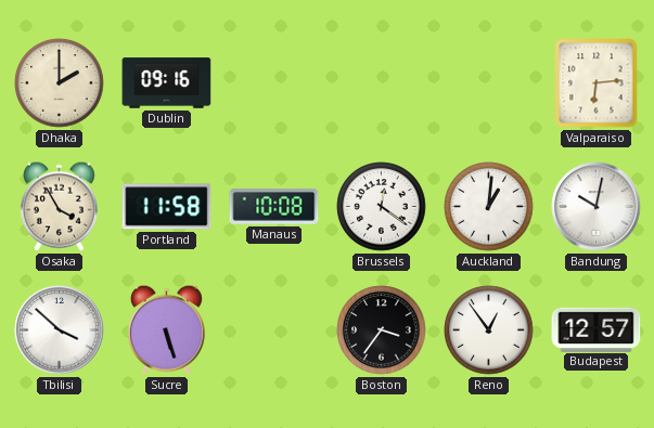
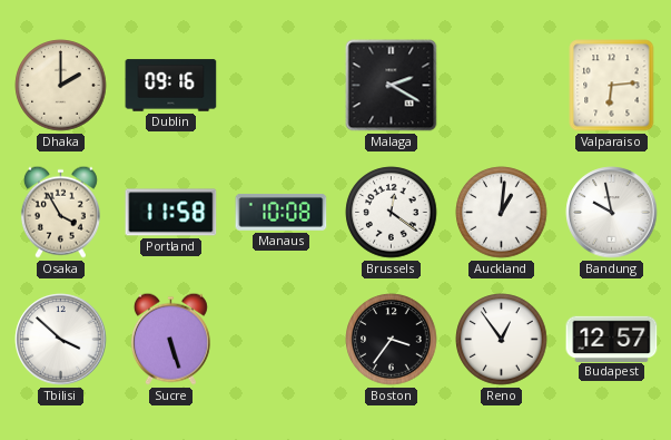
Malaga: none -> 2:20 (392, 86)
Bandung: 10:02 -> 9:58 (612, 213)
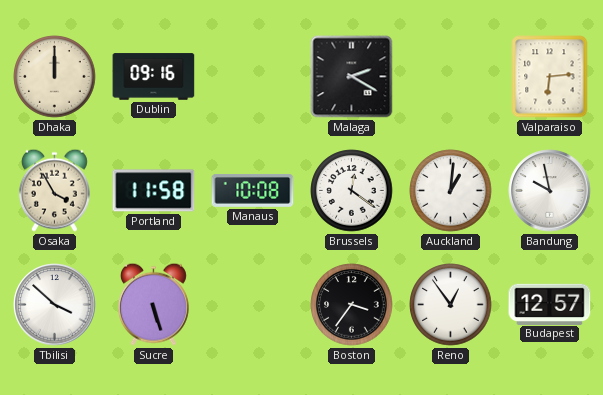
Dhaka: 2:00 -> 12:00 (55, 77)
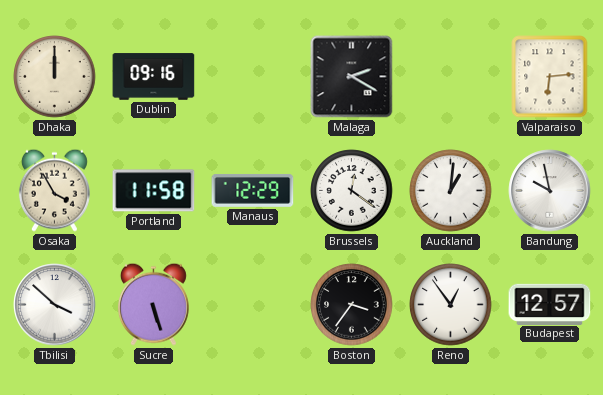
Manaus: 10:08 -> 12:29 (253, 190)
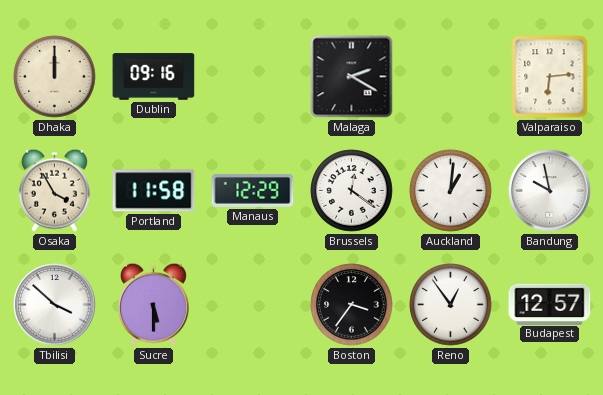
Sucre: 5:27 -> 5:30 (153, 304)
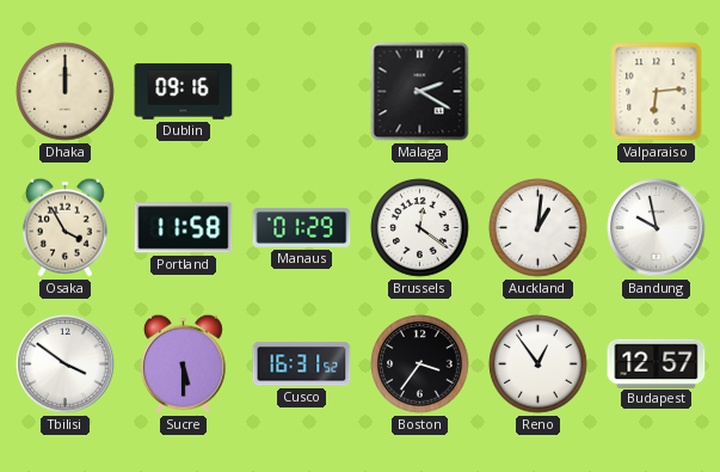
Manaus: 12:29 -> 01:29 (302, 227)
Tbilisi: 3:52 -> 3:51 (66, 364)
Cusco: none -> 16:31 (302, 364)
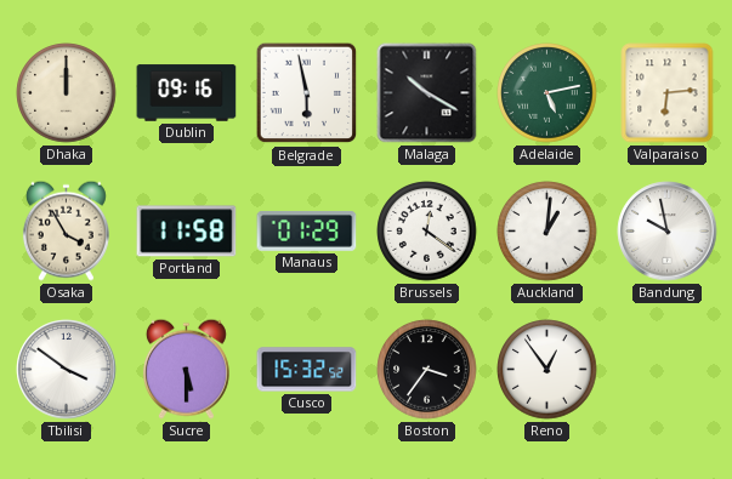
Belgrade: none -> 5:58 (307, 93)
Malaga: 2:20 -> 10:20 (427, 93)
Adelaide: none -> 5:13 (547, 93)
Cusco: 16:31 -> 15:32 (307, 370)
Budapest: 12:57 -> none (657, 363)
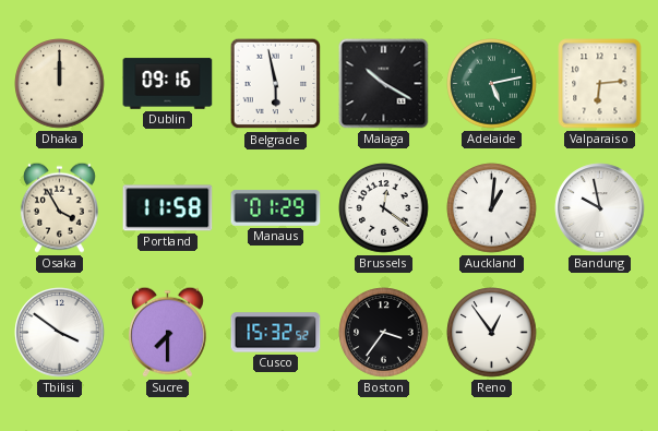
Sucre: 5:30 -> 7:30 (167, 332)
